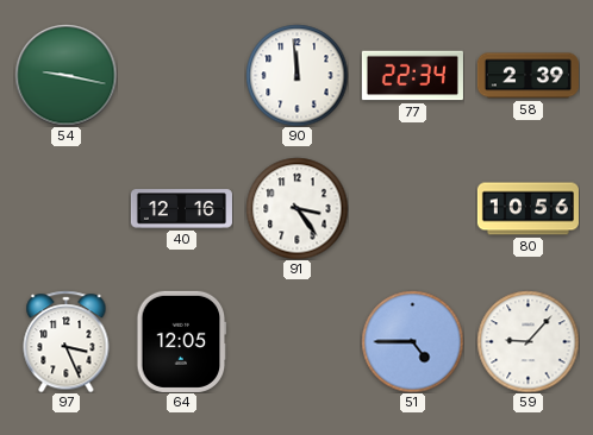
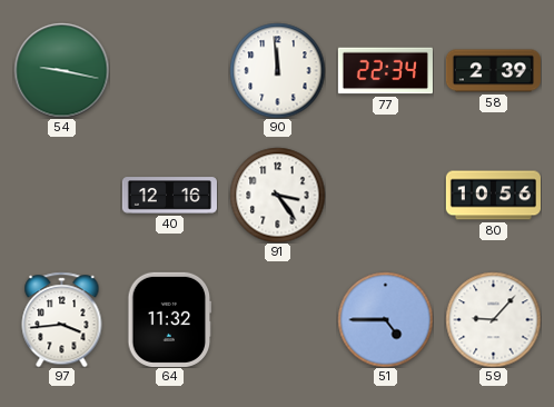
97: 3:26 -> 3:44 (62, 319)
64: 12:05 -> 11:32 (170, 319)
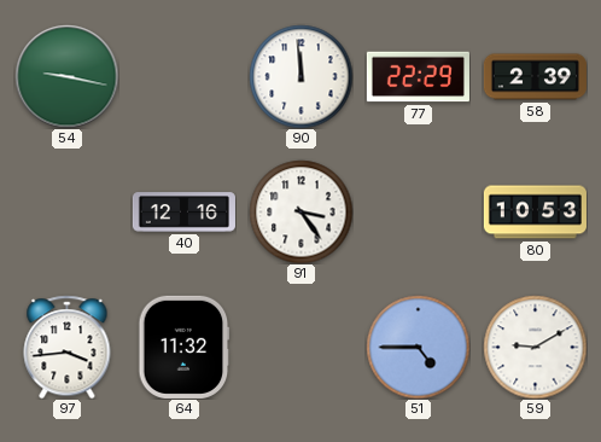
77: 22:34 -> 22:29 (418, 77)
80: 10:56 -> 10:53 (535, 213)
59: 9:07 -> 9:10 (535, 347)
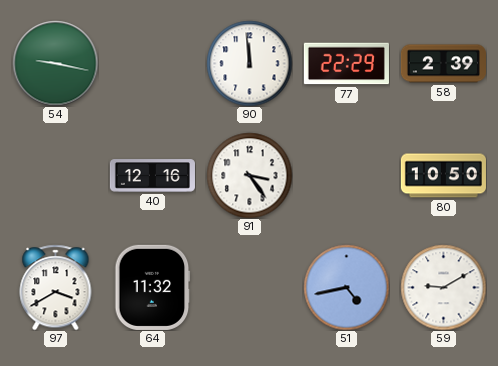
80: 10:53 -> 10:50 (443, 176)
97: 3:44 -> 3:40 (56, 287)
51: 4:45 -> 4:43 (346, 287)
